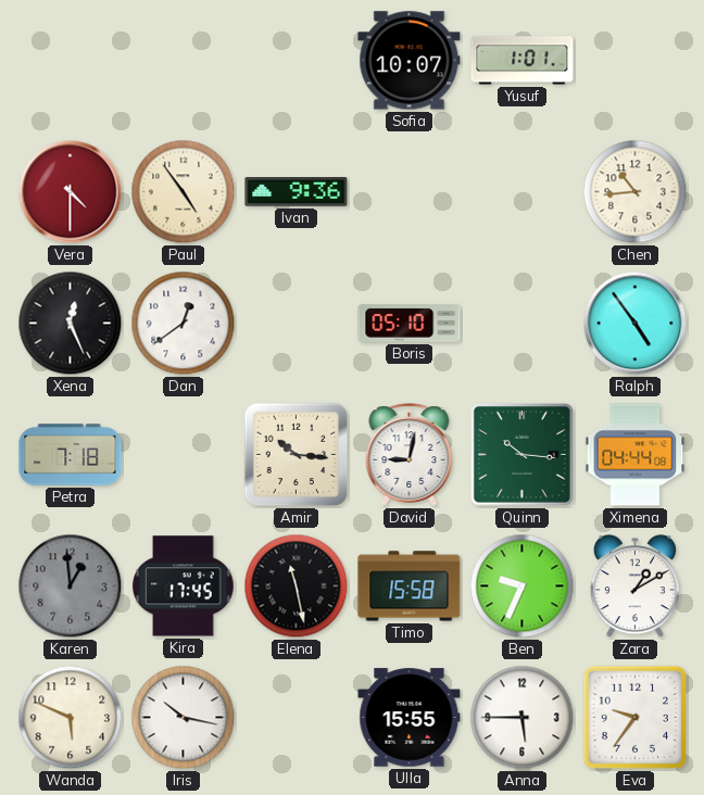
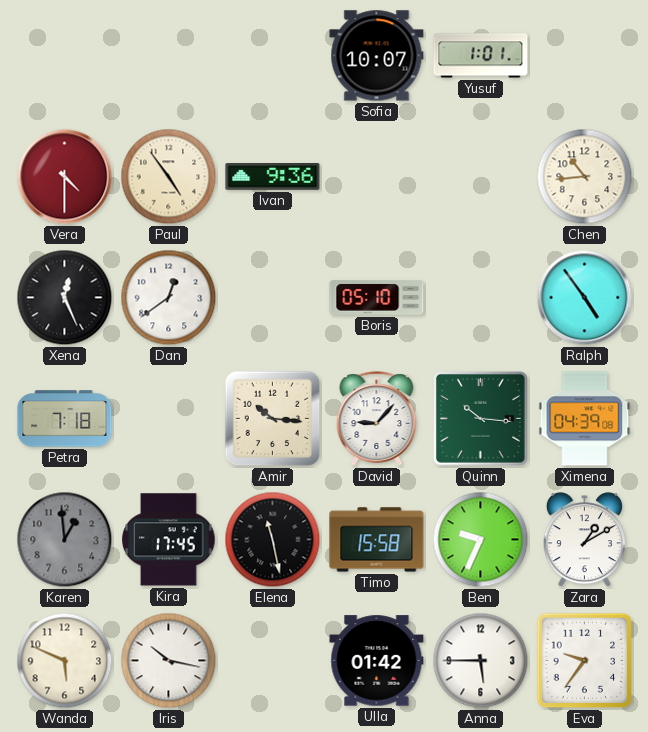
David: 9:02 -> 9:07 (377, 419)
Ximena: 04:44 -> 04:39 (585, 419)
Ulla: 15:55 -> 01:42 (377, 661)
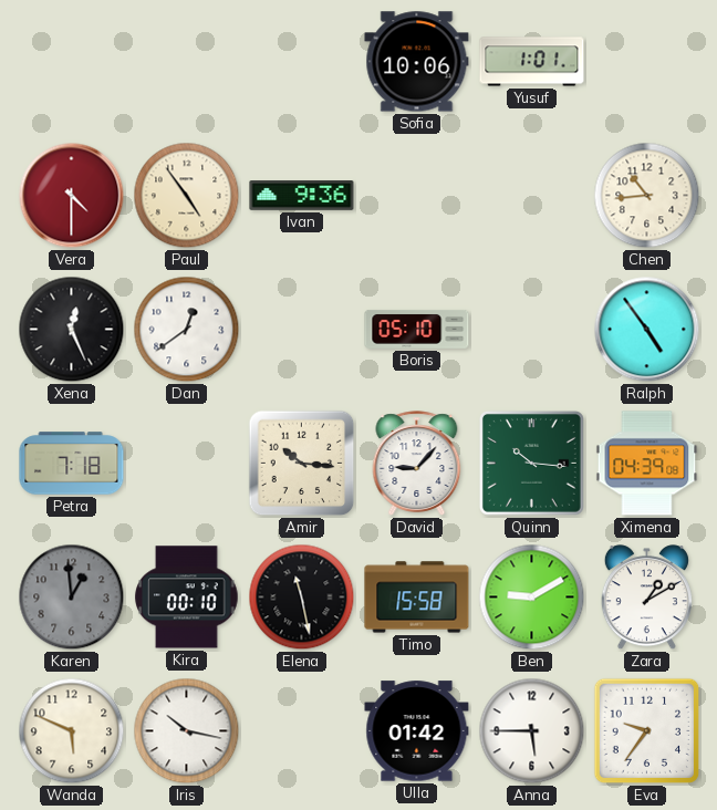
Sofia: 10:07 -> 10:06 (417, 62)
Kira: 17:45 -> 00:10 (187, 598)
Ben: 9:34 -> 9:10 (532, 598)
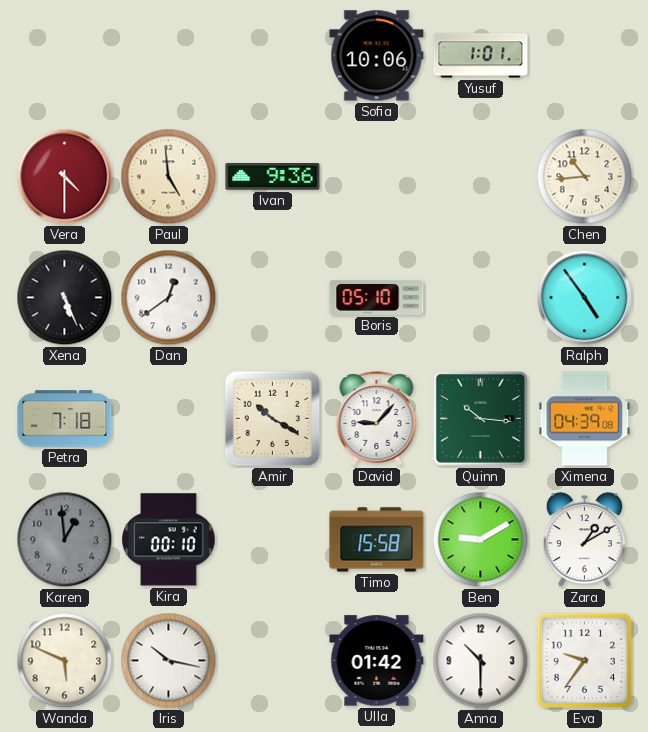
Paul: 4:54 -> 4:59 (169, 177)
Xena: 12:26 -> 5:26 (65, 298)
Amir: 10:16 -> 10:20 (273, 419)
Elena: 11:28 -> none (302, 598)
Anna: 5:45 -> 10:30 (481, 661)
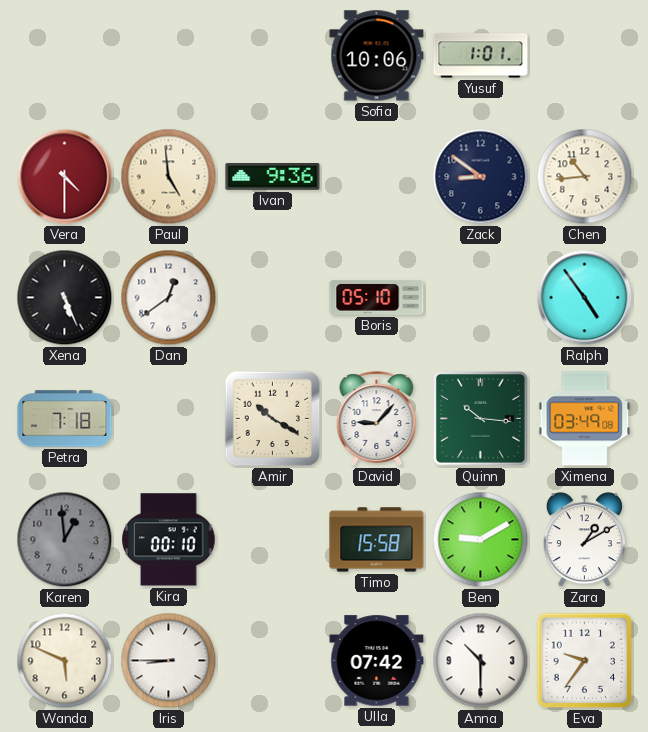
Zack: none -> 8:51 (481, 177)
Ximena: 04:39 -> 03:49 (585, 419)
Iris: 10:17 -> 8:45 (169, 661)
Ulla: 01:42 -> 07:42 (377, 661)
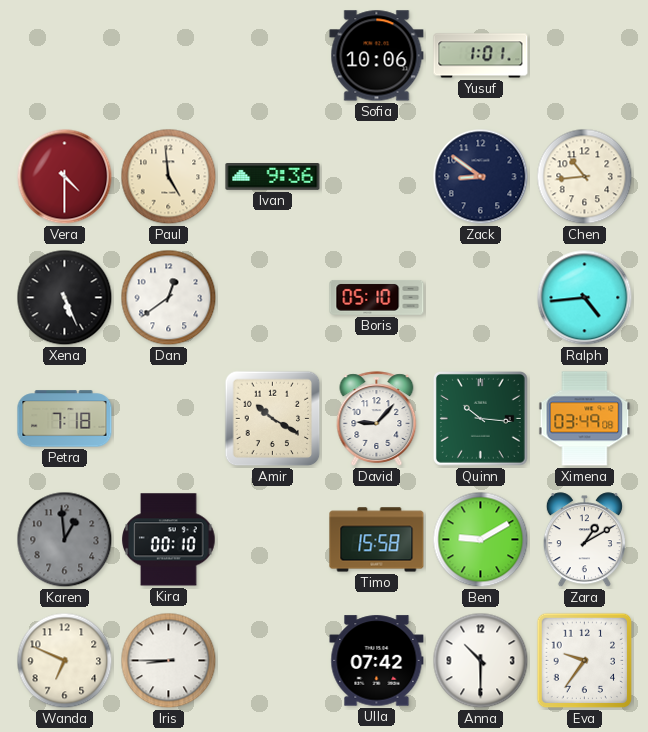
Ralph: 4:54 -> 4:44 (585, 298)
Wanda: 5:49 -> 6:49 (65, 661)
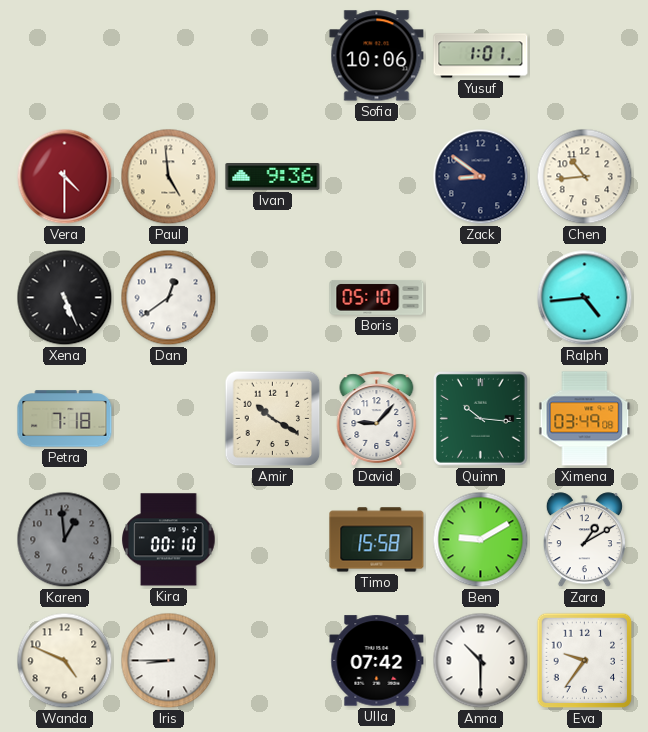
Wanda: 6:49 -> 4:49 (65, 661)
